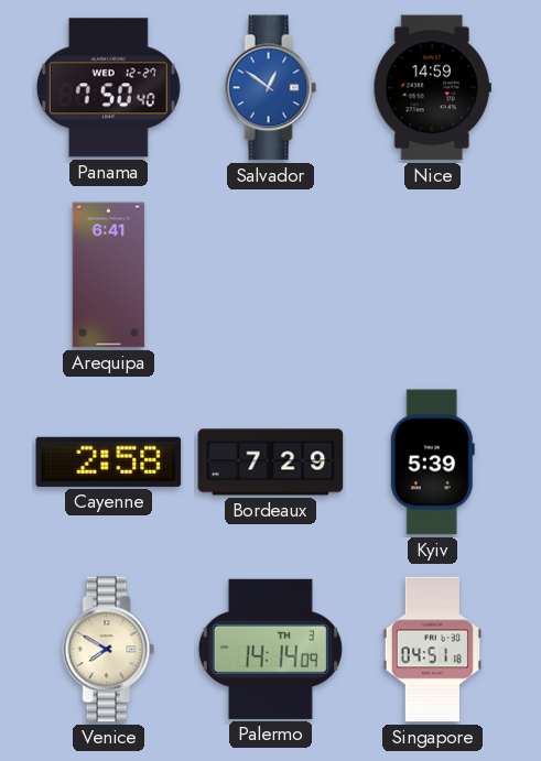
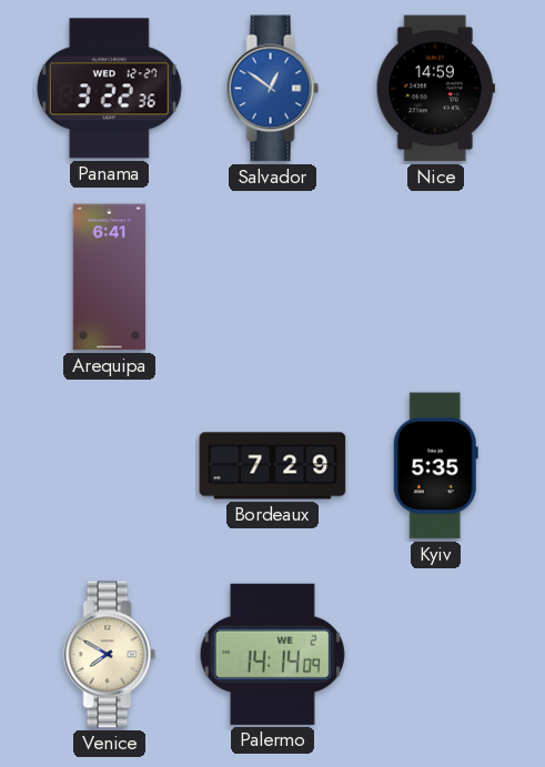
Panama: 7:50 -> 3:22 (109, 89)
Cayenne: 2:58 -> none (109, 461)
Kyiv: 5:39 -> 5:35 (435, 466)
Palermo date: TH 3 -> WE 2 (272, 654)
Singapore: 04:51 -> none (432, 650)
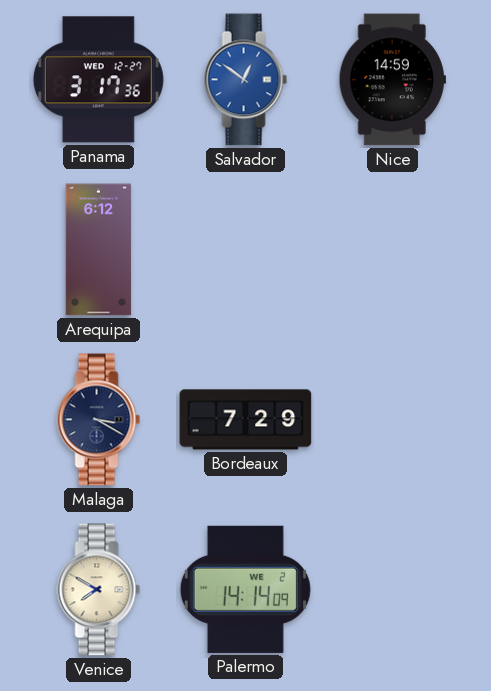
Panama: 3:22 -> 3:17 (98, 80)
Arequipa: 6:41 -> 6:12 (99, 250)
Malaga: none -> 3:20 (99, 420)
Kyiv: 5:35 -> none (435, 466)
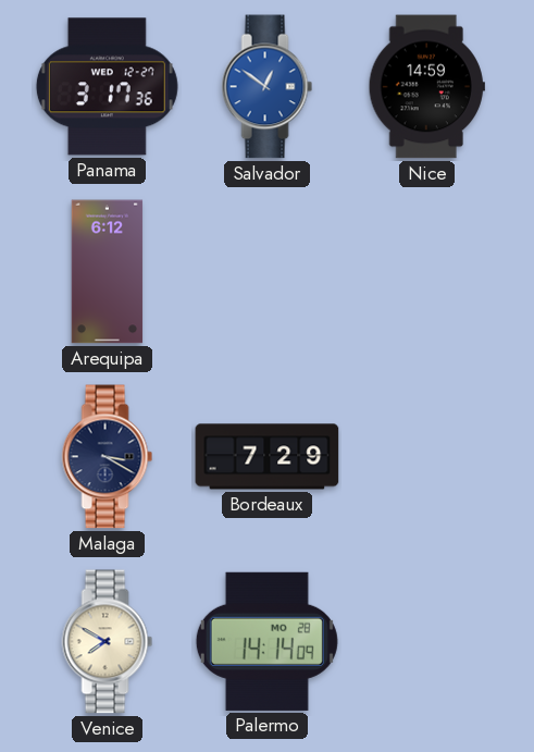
Palermo date: WE 2 -> MO 28 (266, 641)
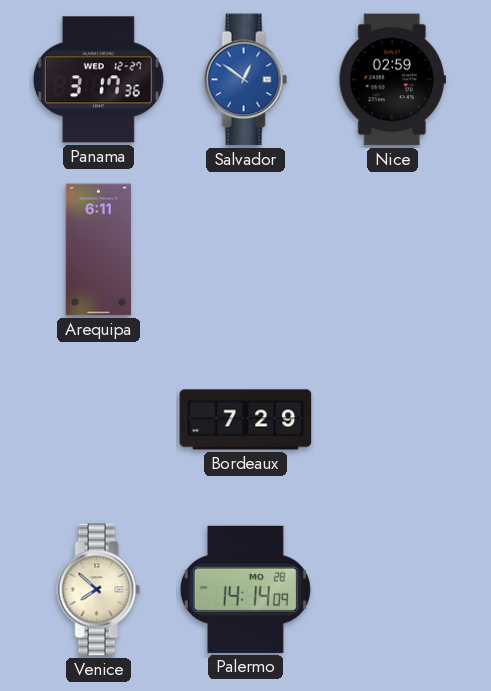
Nice: 14:59 -> 02:59 (392, 80)
Arequipa: 6:12 -> 6:11 (99, 250)
Malaga: 3:20 -> none (108, 457)
Venice: 7:50 -> 7:52 (99, 590)
